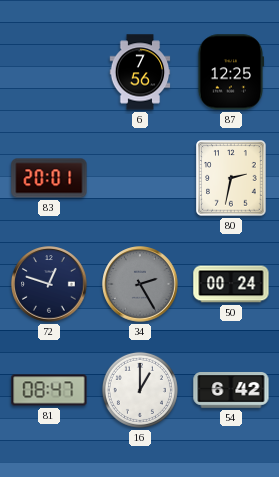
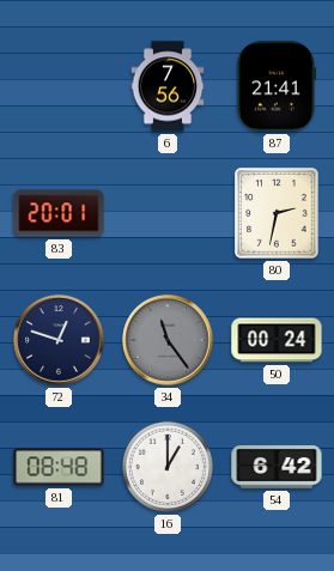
87: 12:25 -> 21:41 (277, 86)
34: 2:25 -> 11:24 (168, 340)
81: 08:47 -> 08:48 (59, 467)
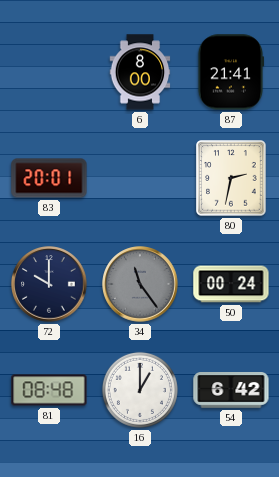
6: 7:56 -> 8:00 (140, 72)
72: 12:48 -> 10:00 (49, 284)
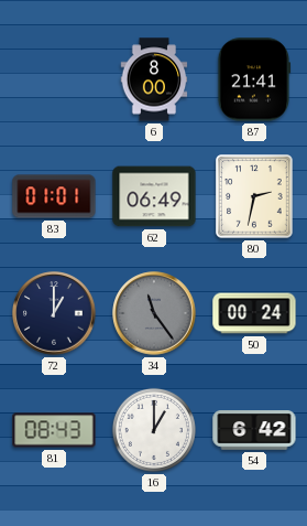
83: 20:01 -> 01:01 (54, 196)
62: none -> 06:49 (154, 196)
72: 10:00 -> 1:00 (54, 313)
81: 08:48 -> 08:43 (54, 430)
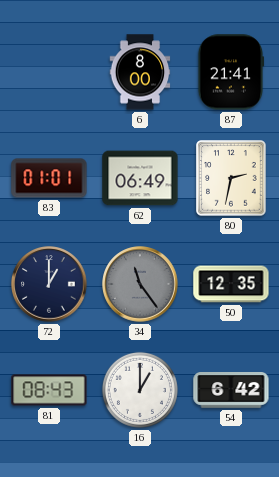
50: 00:24 -> 12:35 (231, 284)
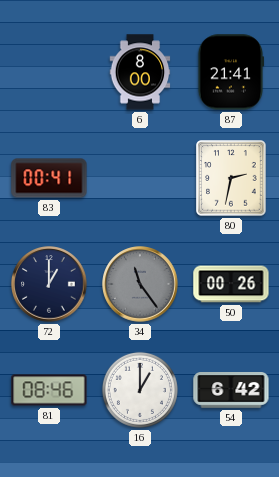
83: 01:01 -> 00:41 (49, 178)
62: 06:49 -> none (140, 178)
50: 12:35 -> 00:26 (231, 284)
81: 08:43 -> 08:46 (49, 390)
